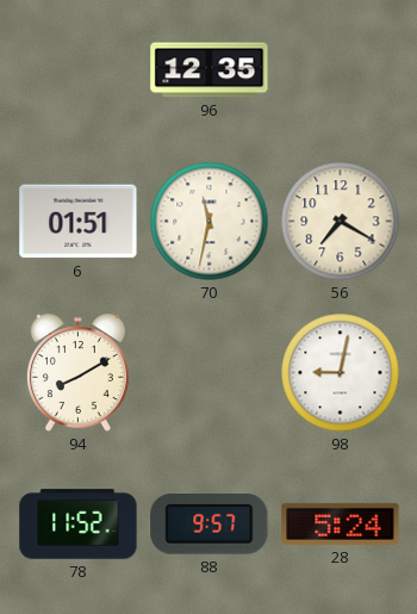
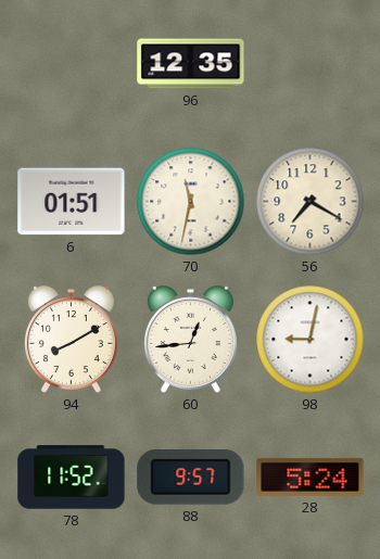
60: none -> 12:44 (190, 340)
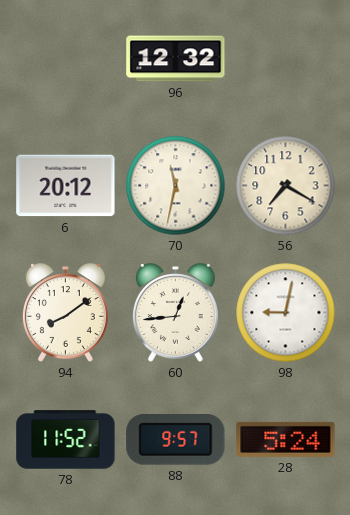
96: 12:35 -> 12:32 (176, 59)
6: 01:51 -> 20:12 (66, 186)
94: 8:10 -> 8:09 (65, 313)
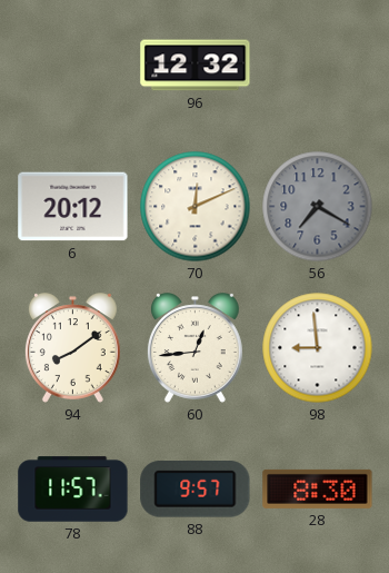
70: 11:32 -> 12:11 (196, 207)
56 dial: cream -> grey (318, 207)
98: 9:02 -> 8:59 (318, 348)
78: 11:52 -> 11:57 (73, 490)
28: 5:24 -> 8:30 (318, 488)
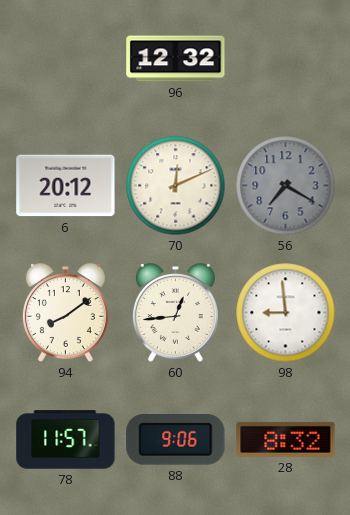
88: 9:57 -> 9:06 (176, 440)
28: 8:30 -> 8:32 (286, 439)
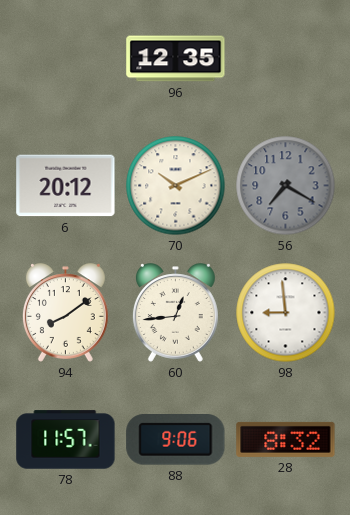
96: 12:32 -> 12:35 (176, 59)
70: 12:11 -> 10:11 (176, 186)
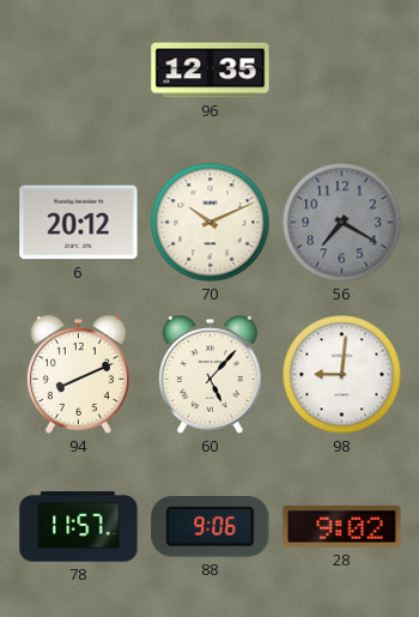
94: 8:09 -> 8:11 (78, 375)
60: 12:44 -> 5:07 (209, 375)
98: 8:59 -> 9:01 (342, 375)
28: 8:32 -> 9:02 (342, 526)
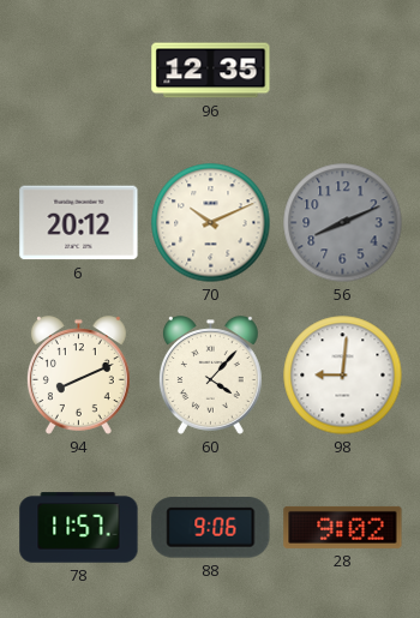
56: 7:20 -> 8:11 (343, 223)
60: 5:07 -> 4:07 (210, 376)
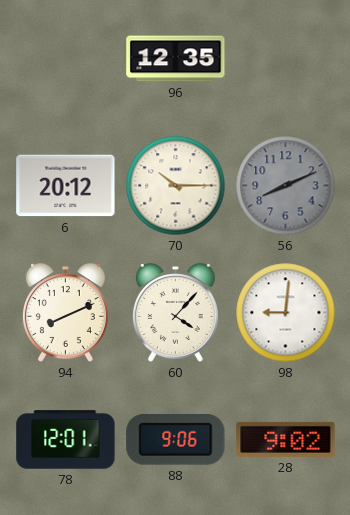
70: 10:11 -> 10:15 (176, 186)
78: 11:57 -> 12:01 (66, 440)
